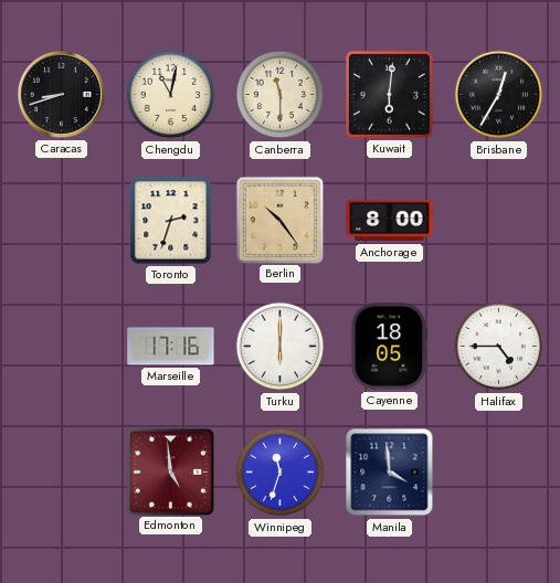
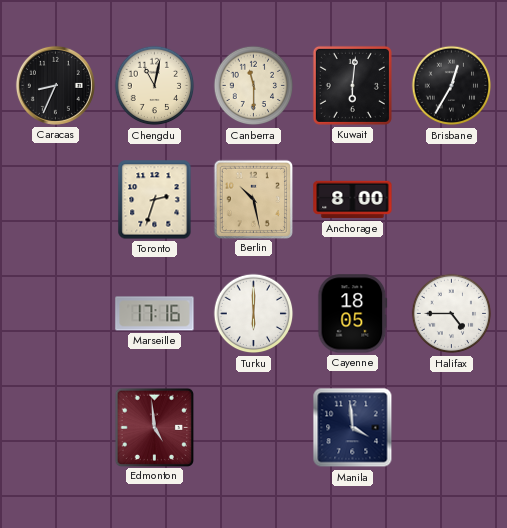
Caracas: 8:42 -> 8:34 (55, 85)
Berlin: 10:24 -> 10:28 (253, 199)
Winnipeg: 11:33 -> none (281, 473)
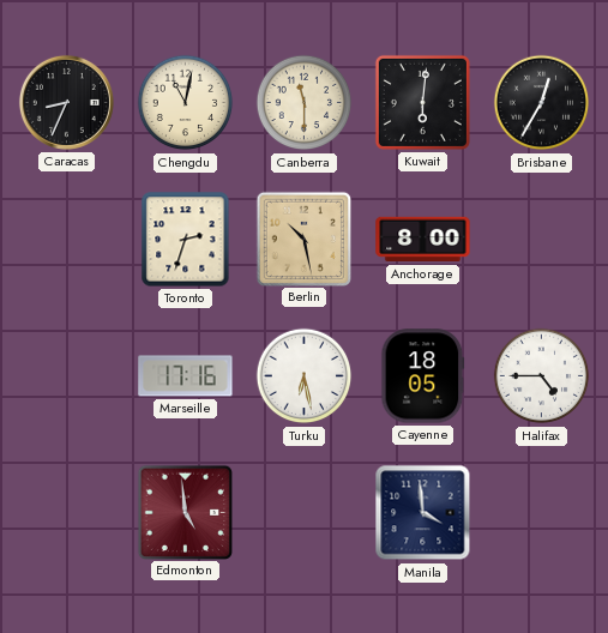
Turku: 6:00 -> 6:28 (305, 376)
